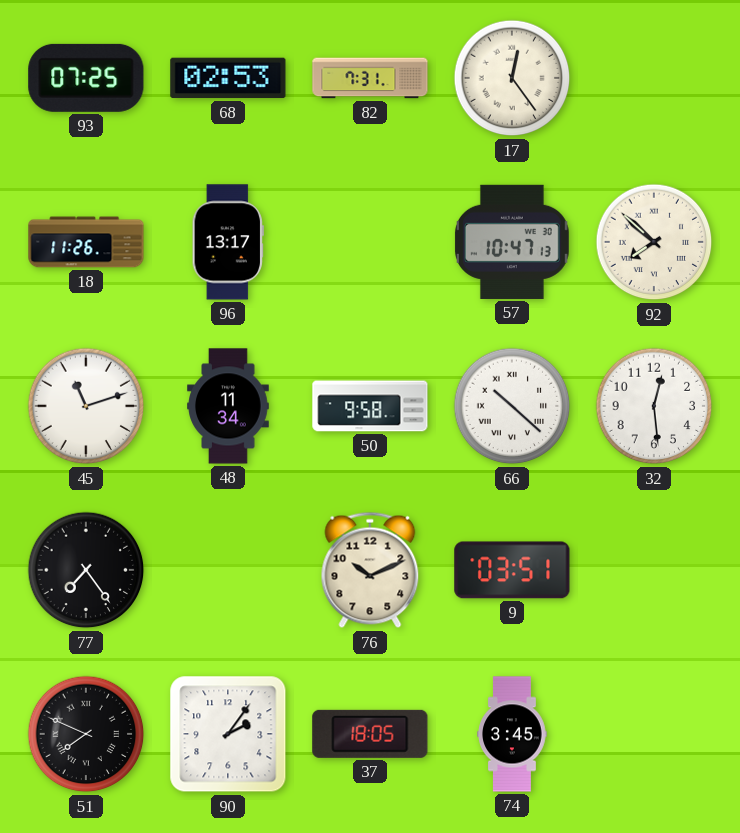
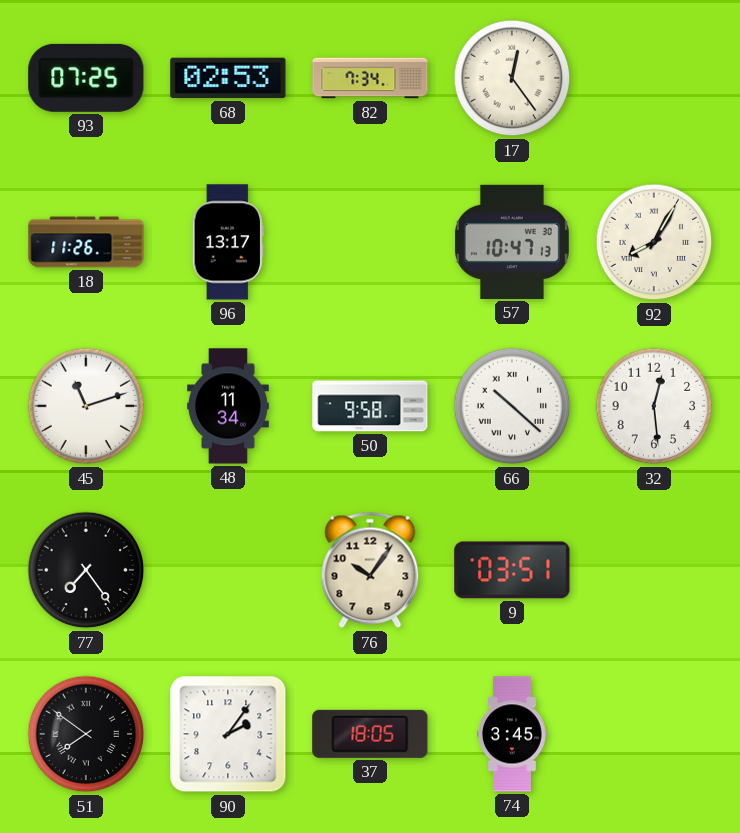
82: 7:31 -> 7:34 (370, 78)
92: 7:52 -> 8:05 (654, 242)
76: 10:11 -> 10:06 (370, 570)
51: 7:49 -> 7:51 (86, 734)
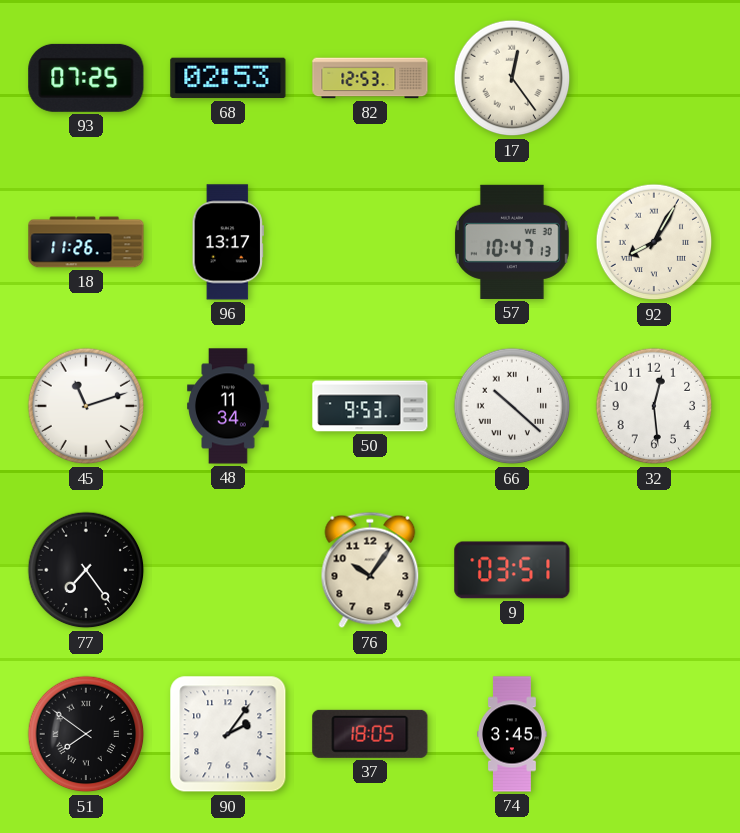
82: 7:34 -> 12:53 (370, 78)
50: 9:58 -> 9:53 (370, 406)
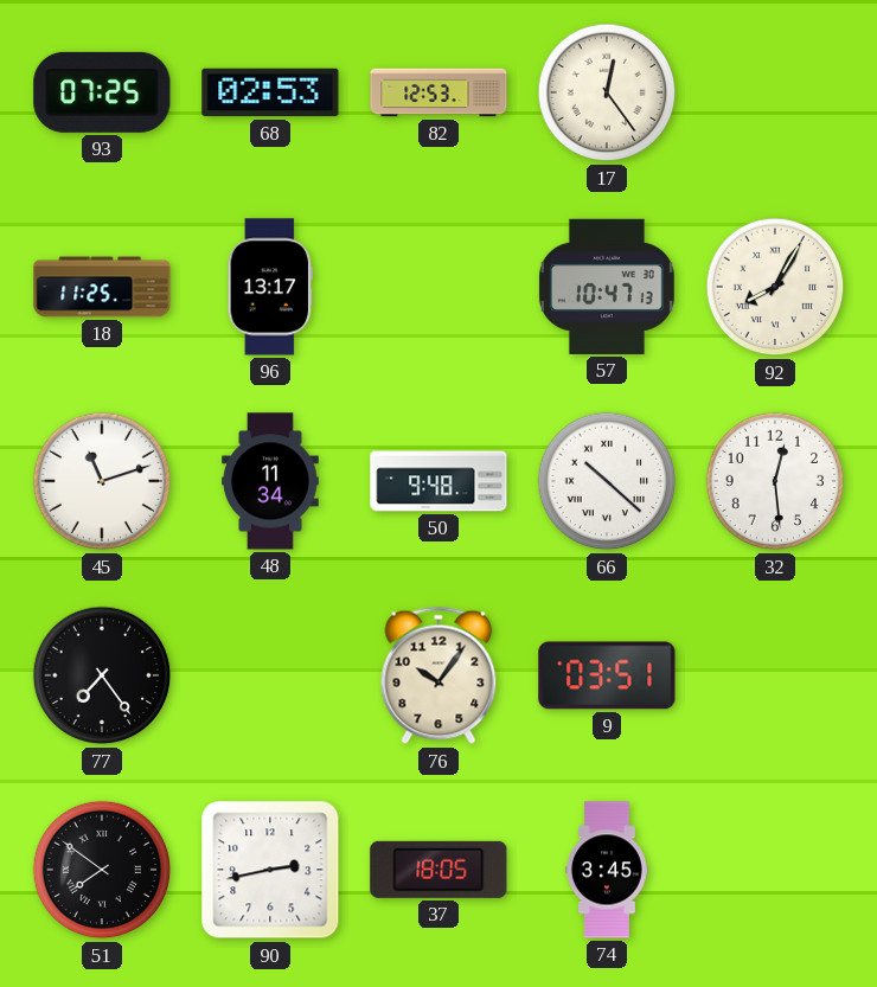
18: 11:26 -> 11:25 (102, 287)
50: 9:53 -> 9:48 (438, 481)
90: 2:06 -> 2:43 (270, 870)
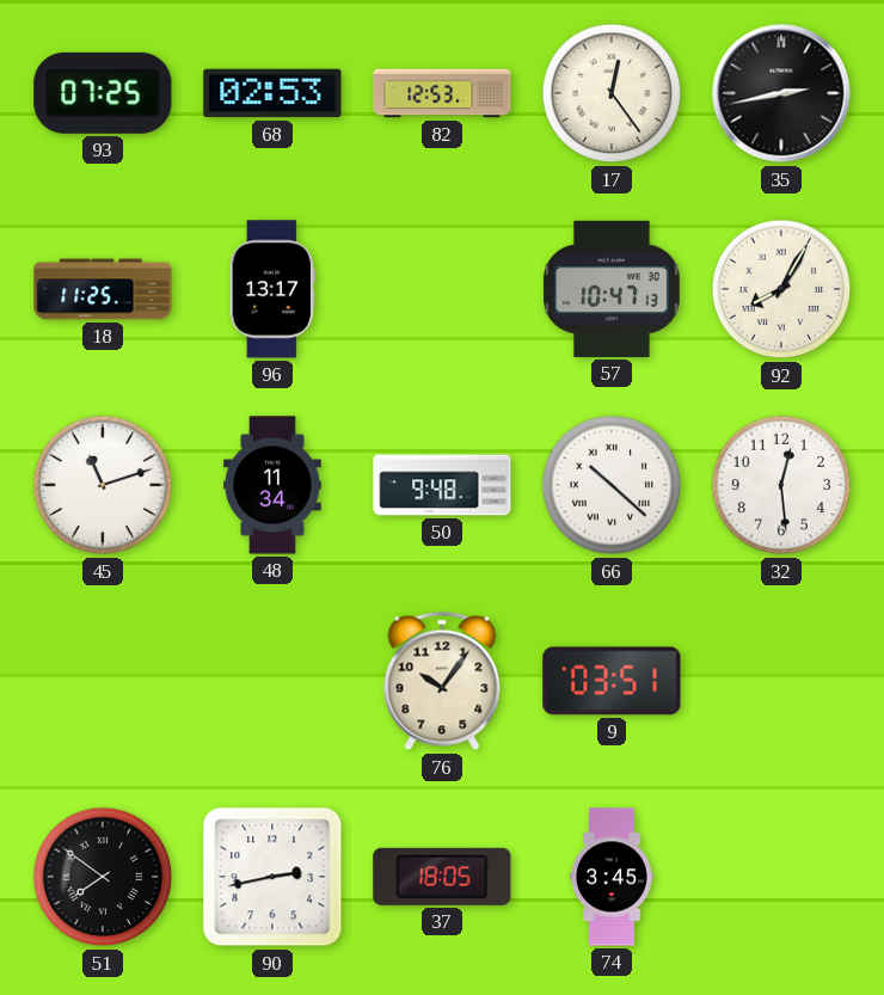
35: none -> 2:43 (781, 93)
77: 7:24 -> none (102, 675)
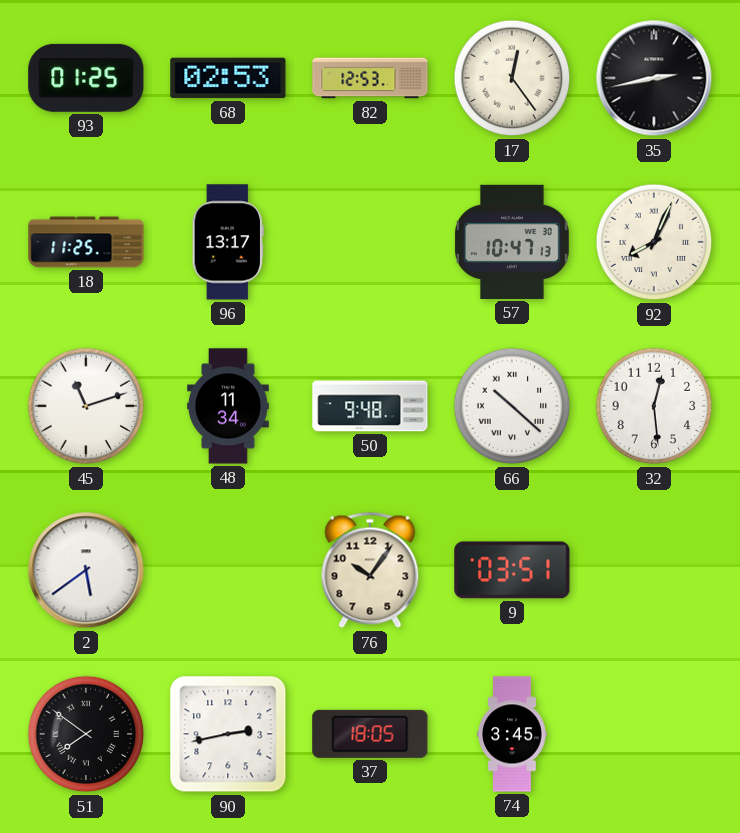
93: 07:25 -> 01:25 (86, 78)
92: 8:05 -> 8:04 (654, 242)
2: none -> 5:39 (86, 570)
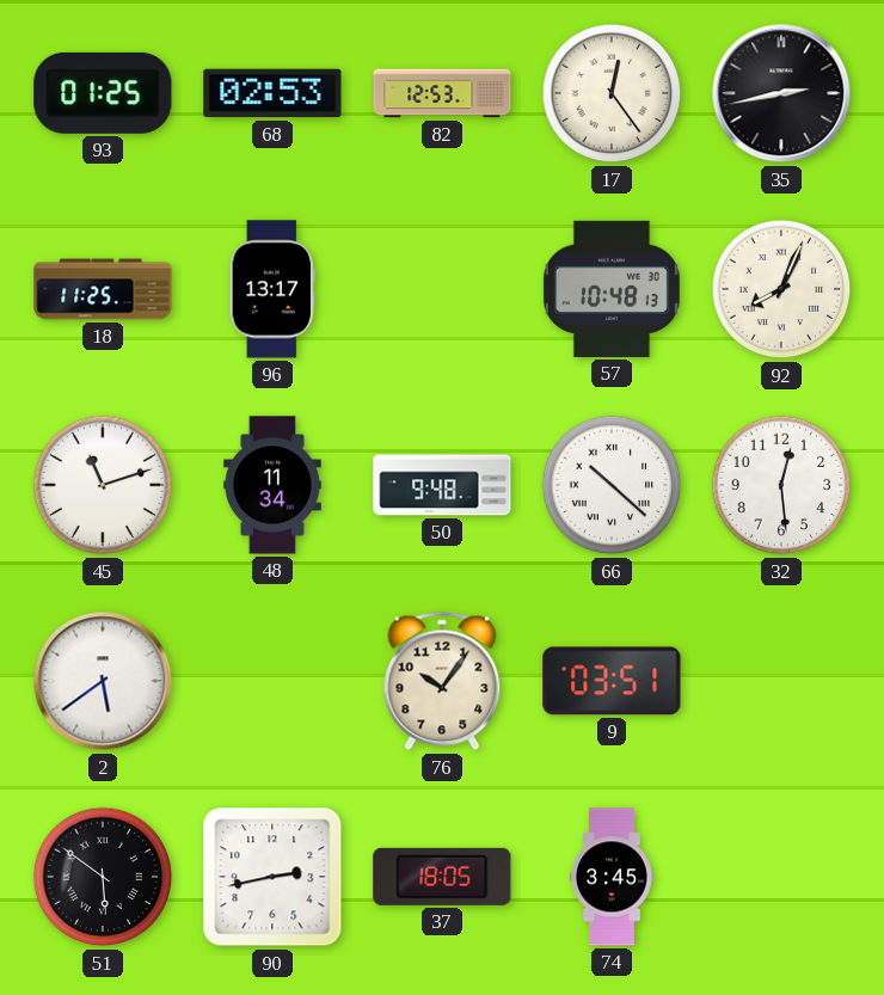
57: 10:47 -> 10:48 (612, 289)
51: 7:51 -> 5:51 (103, 877)
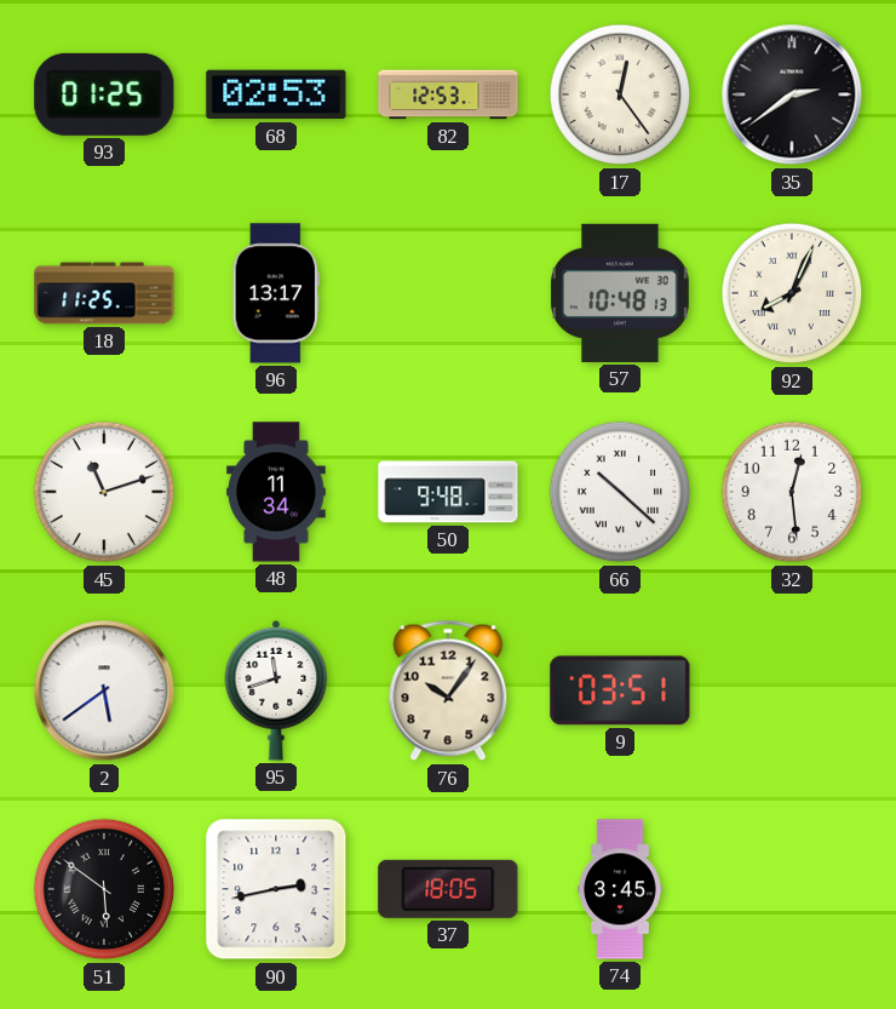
35: 2:43 -> 2:39 (792, 94)
95: none -> 11:42 (276, 690)
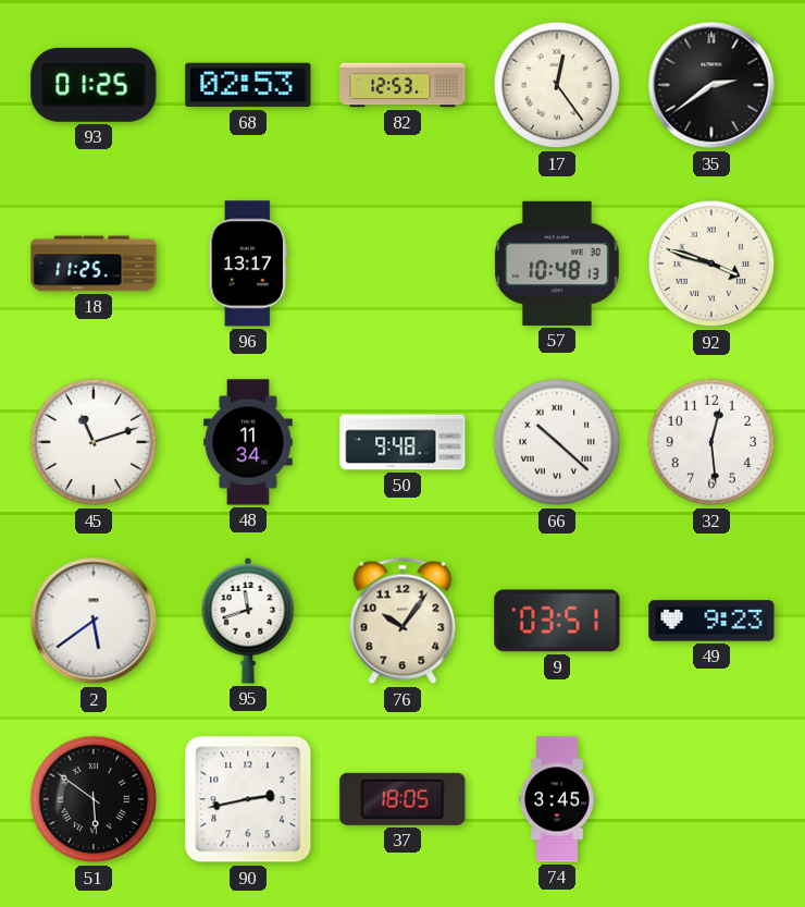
92: 8:04 -> 3:48 (711, 263)
49: none -> 9:23 (711, 621)
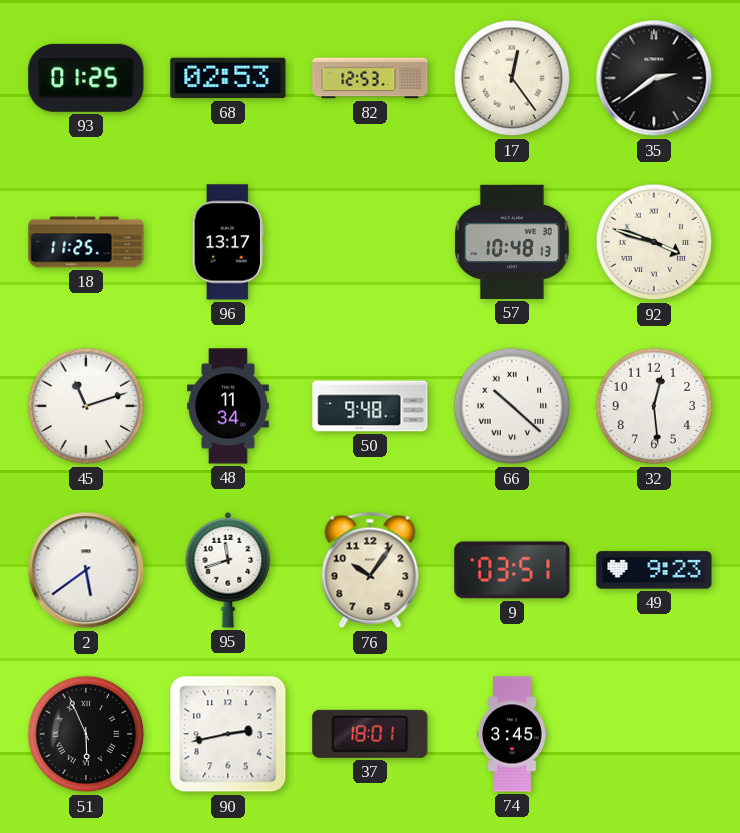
51: 5:51 -> 5:56 (86, 734)
37: 18:05 -> 18:01 (370, 734)
